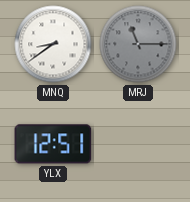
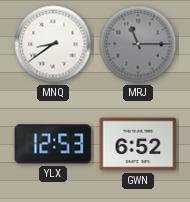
YLX: 12:51 -> 12:53 (53, 144)
GWN: none -> 6:52 (138, 144)
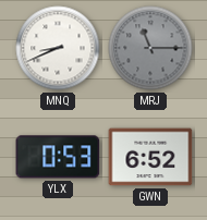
MNQ: 8:39 -> 8:41 (58, 48)
YLX: 12:53 -> 0:53 (58, 157)
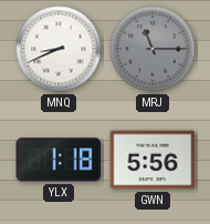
YLX: 0:53 -> 1:18 (59, 160)
GWN: 6:52 -> 5:56 (153, 160)
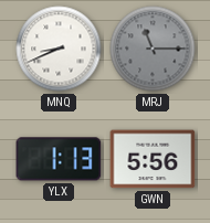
YLX: 1:18 -> 1:13 (59, 159)
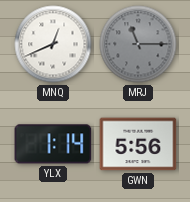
MNQ: 8:41 -> 12:41 (53, 44)
YLX: 1:13 -> 1:14 (53, 144)
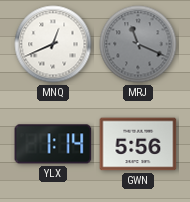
MRJ: 11:15 -> 11:19 (138, 44)
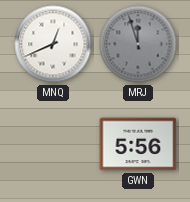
MRJ: 11:19 -> 11:57 (138, 44)
YLX: 1:14 -> none (53, 144)
